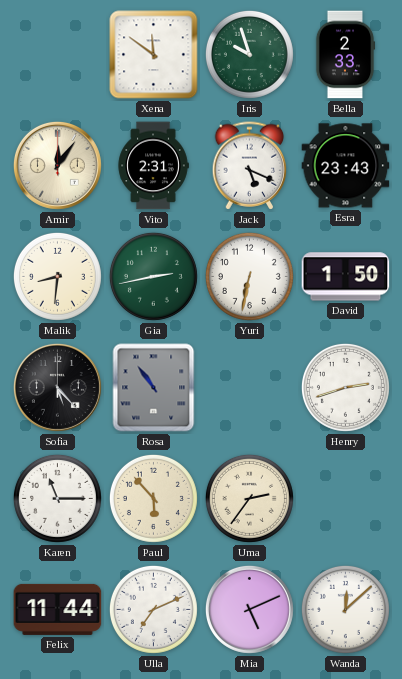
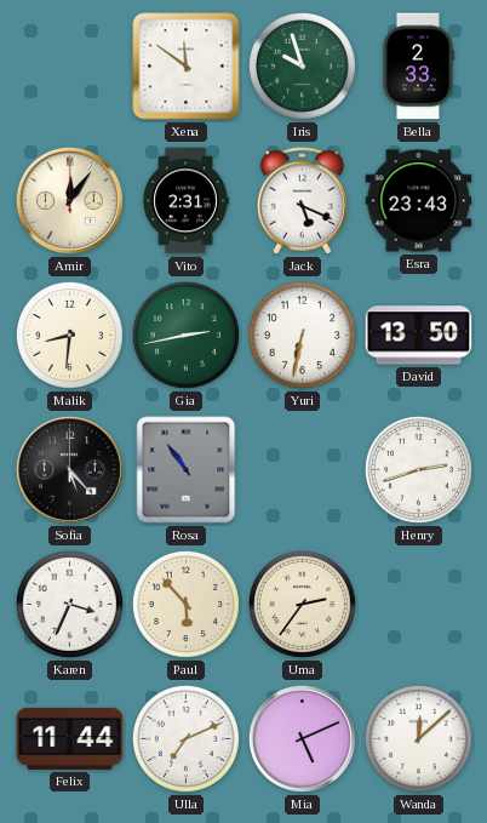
David: 1:50 -> 13:50 (419, 336)
Karen: 11:15 -> 3:34 (69, 604)
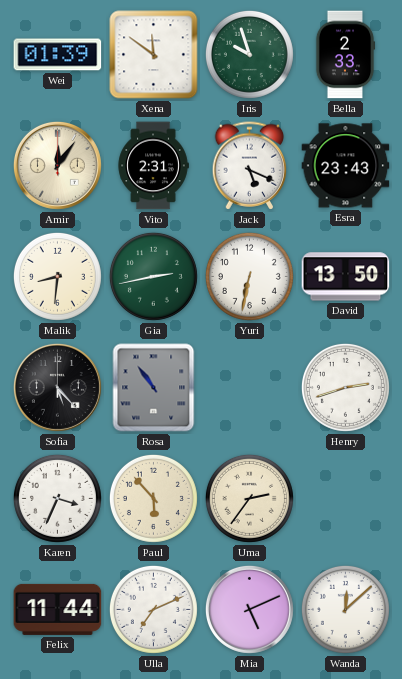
Wei: none -> 01:39 (58, 55)
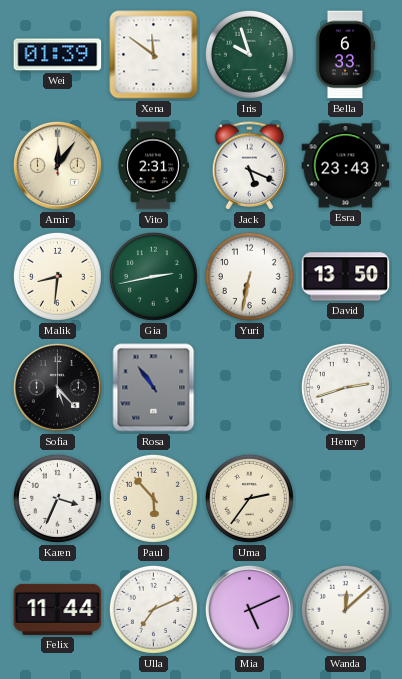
Bella: 2:33 -> 6:33 (345, 55)
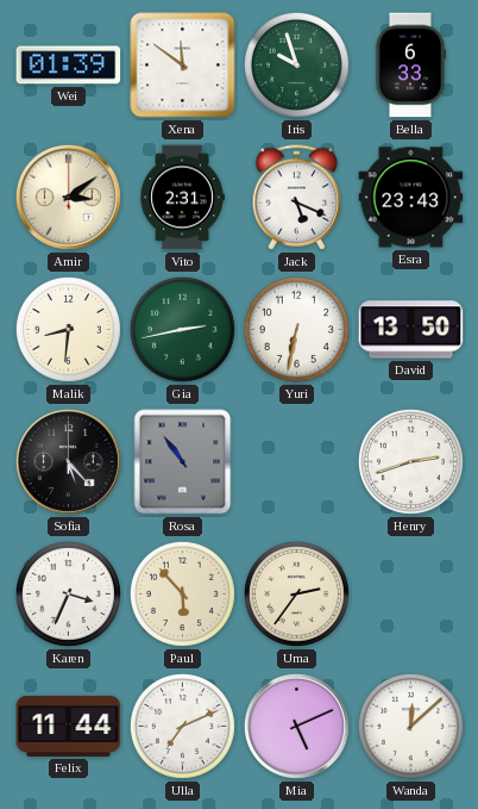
Amir: 12:06 -> 3:09 (68, 197)
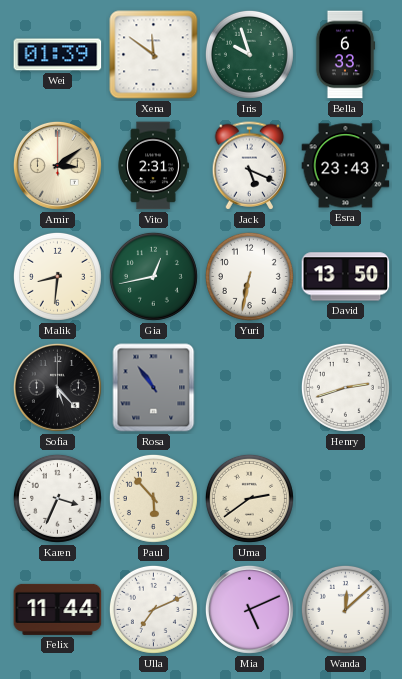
Gia: 2:43 -> 12:43 (153, 276)
Uma: 2:36 -> 2:39 (249, 498)
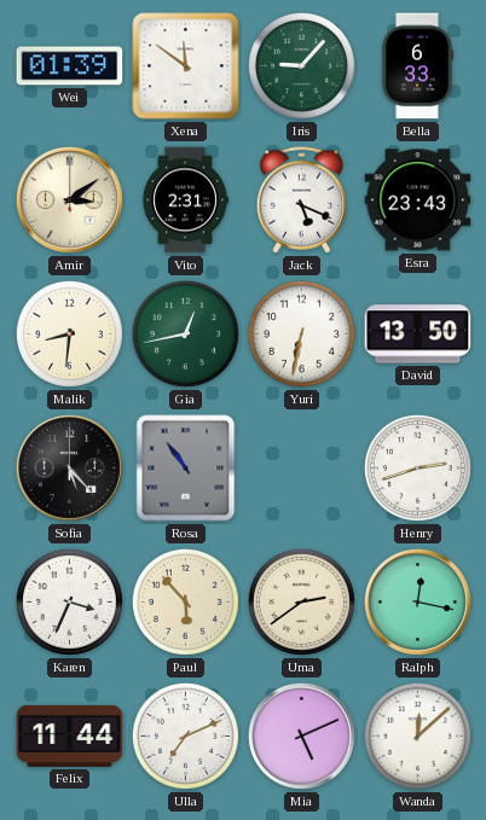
Iris: 9:57 -> 9:07 (301, 65)
Ralph: none -> 12:17 (417, 601)
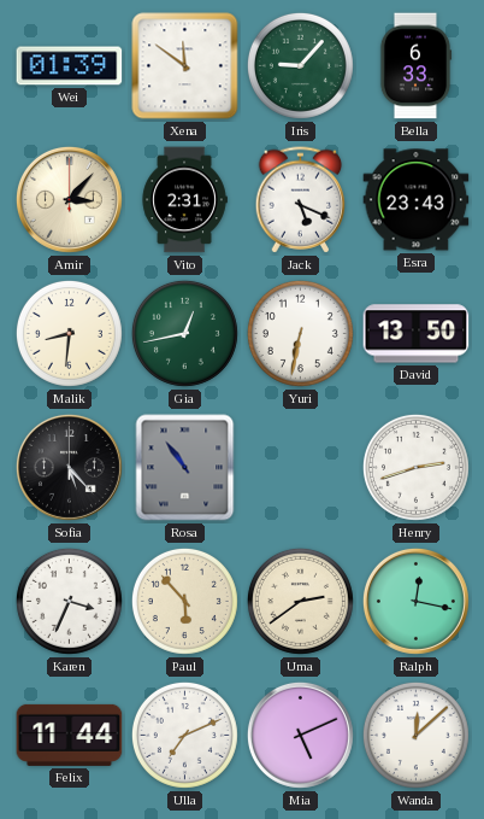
Amir: 3:09 -> 3:07 (69, 199)
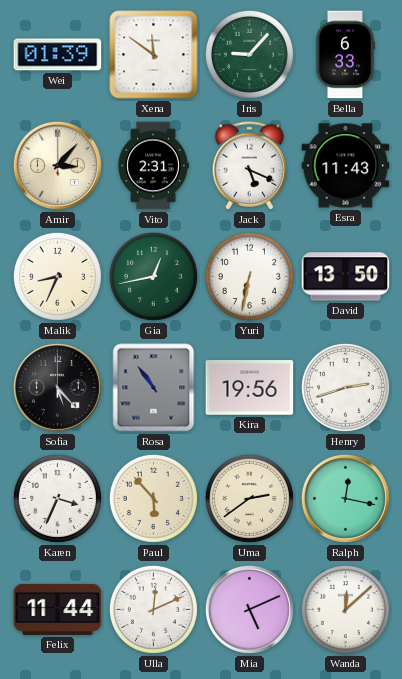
Esra: 23:43 -> 11:43 (346, 166)
Malik: 8:31 -> 8:34 (57, 276)
Kira: none -> 19:56 (250, 388)
Ulla: 7:11 -> 12:11 (153, 609)
